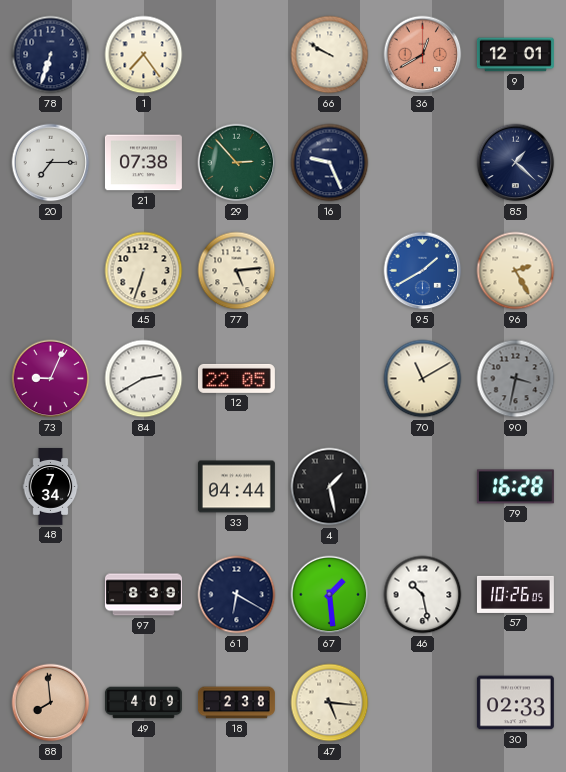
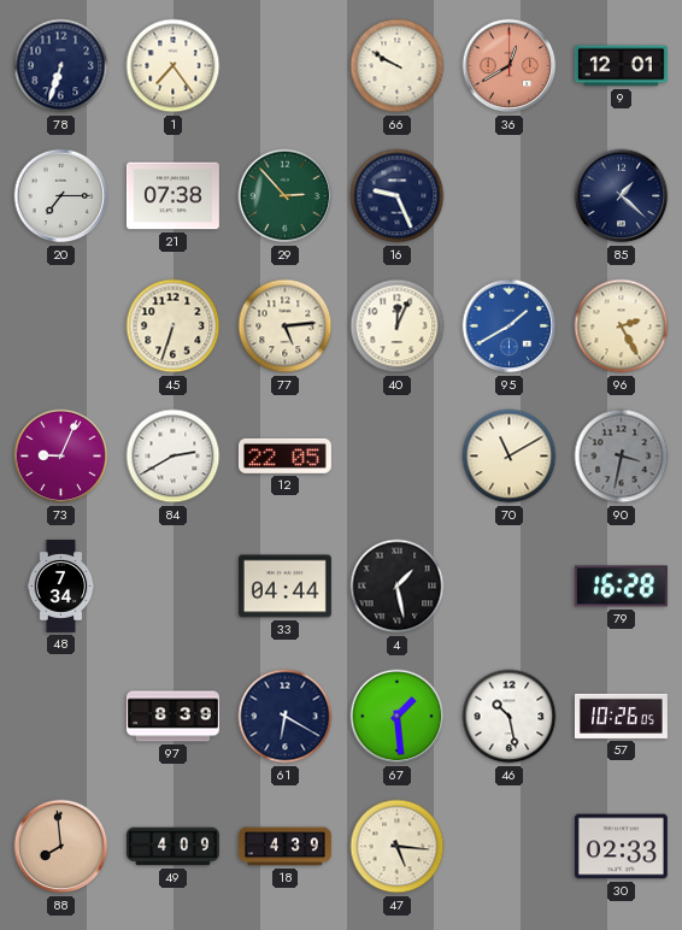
40: none -> 12:04 (398, 326)
18: 2:38 -> 4:39 (284, 847)
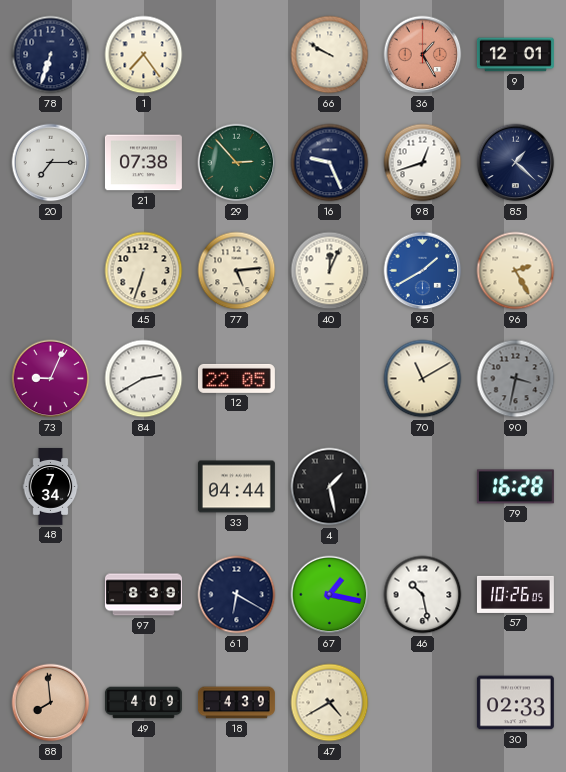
36: 12:40 -> 1:25 (423, 55)
98: none -> 12:42 (423, 163)
67: 1:29 -> 1:17 (330, 595)
47: 5:16 -> 4:40 (330, 703)
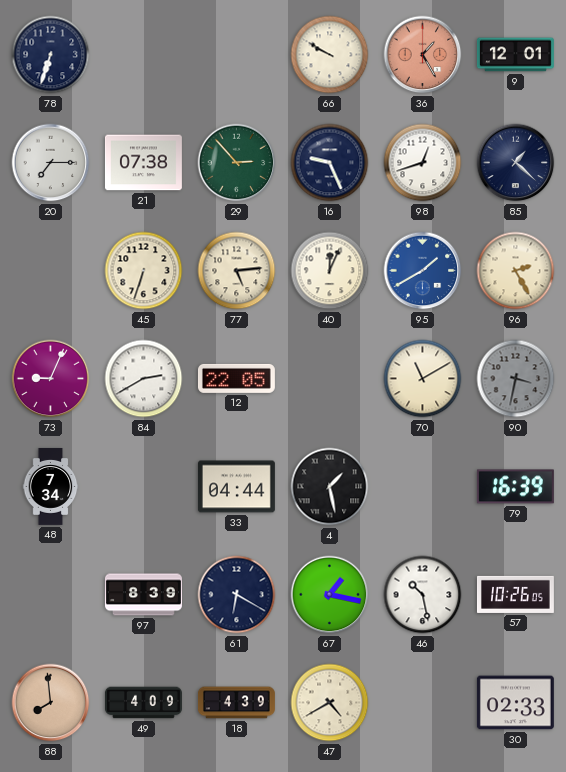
1: 7:24 -> none (144, 55)
79: 16:28 -> 16:39 (515, 487)
